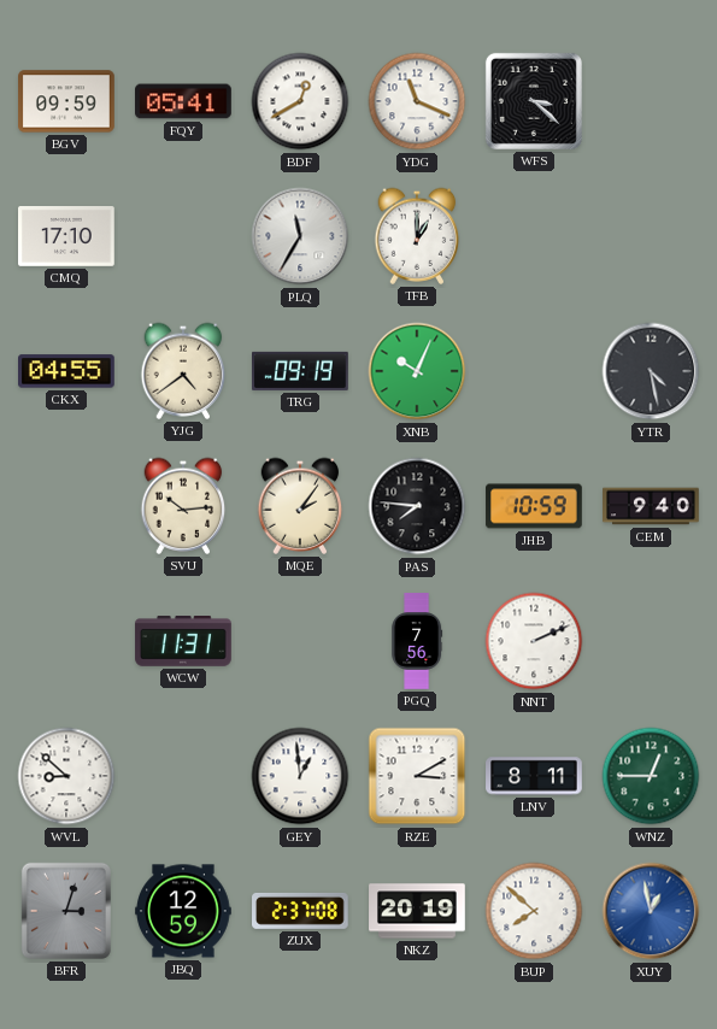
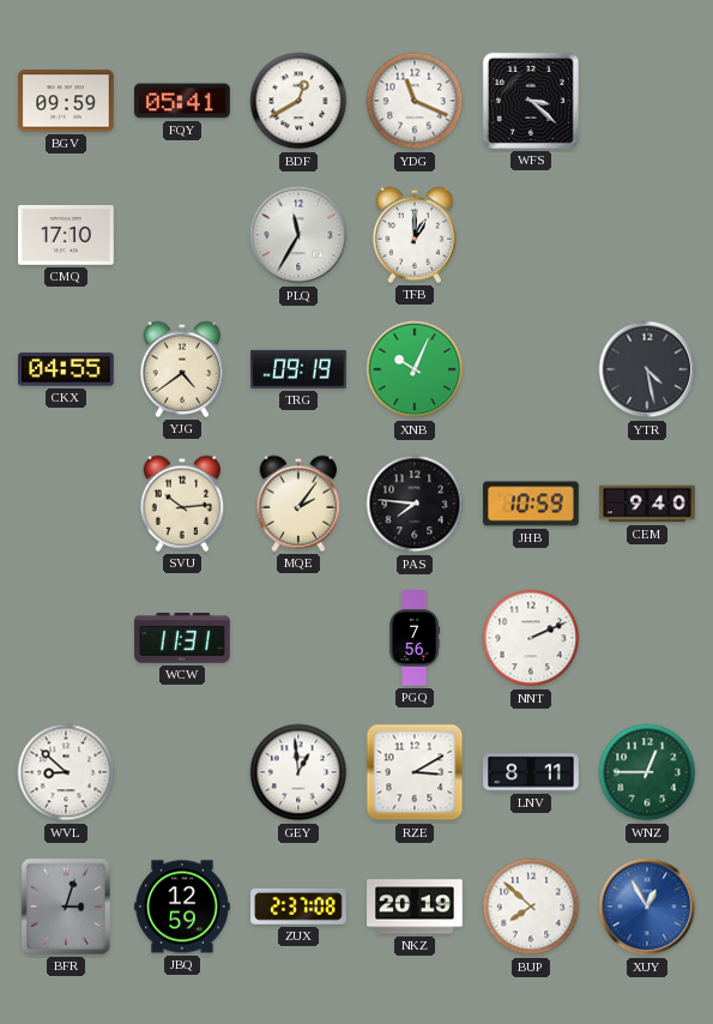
XUY: 12:58 -> 12:55 (647, 906)
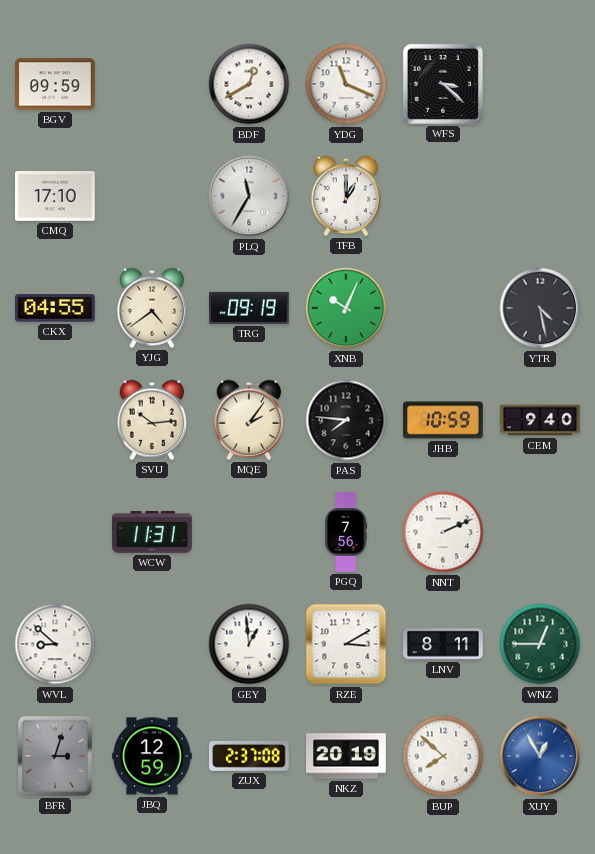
FQY: 05:41 -> none (183, 101)
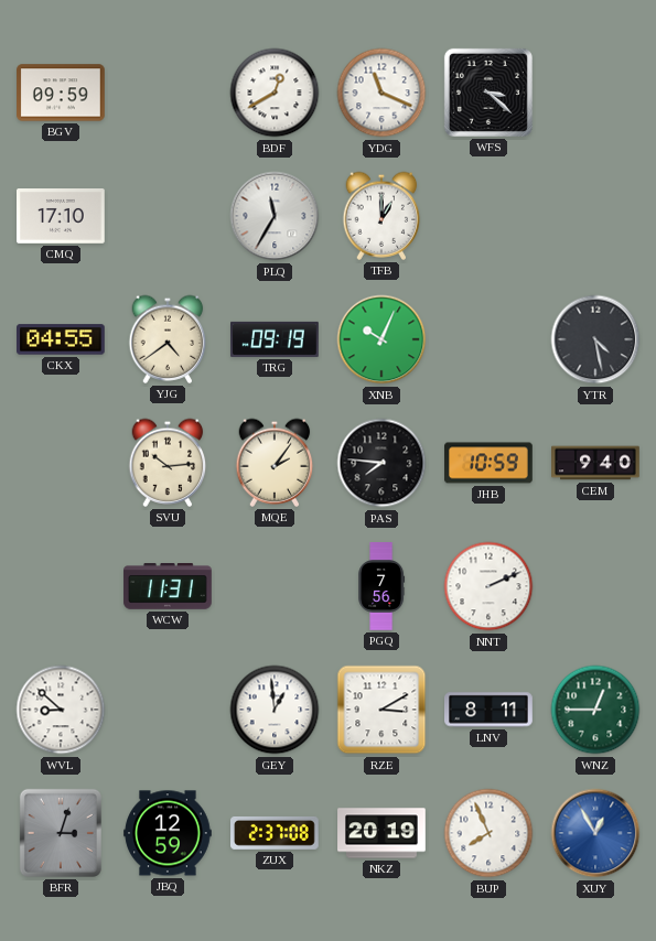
BUP: 7:52 -> 7:56 (488, 833)
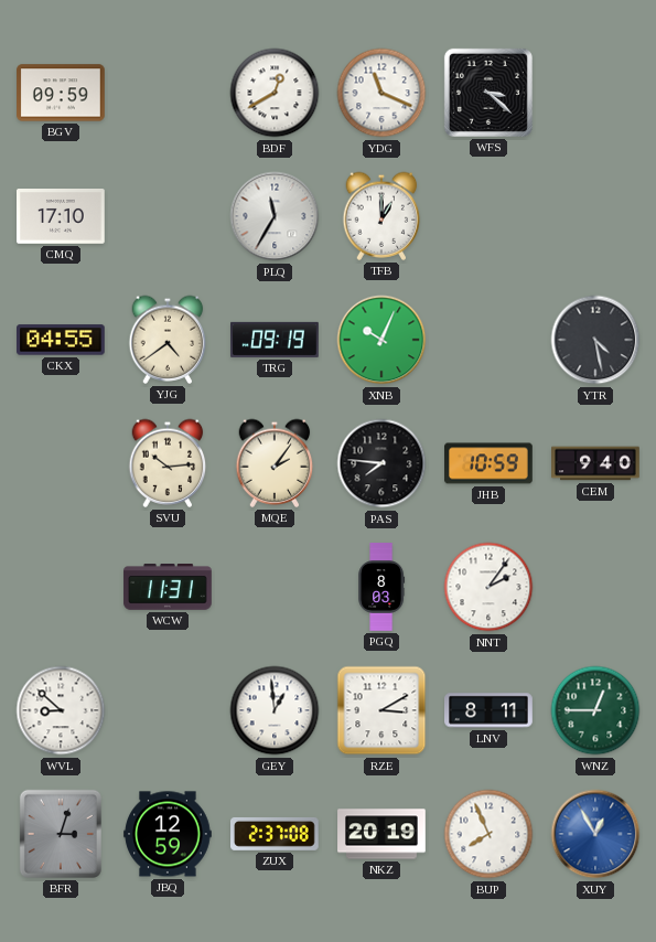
PGQ: 7:56 -> 8:03 (381, 587)
NNT: 2:11 -> 2:06 (488, 587)
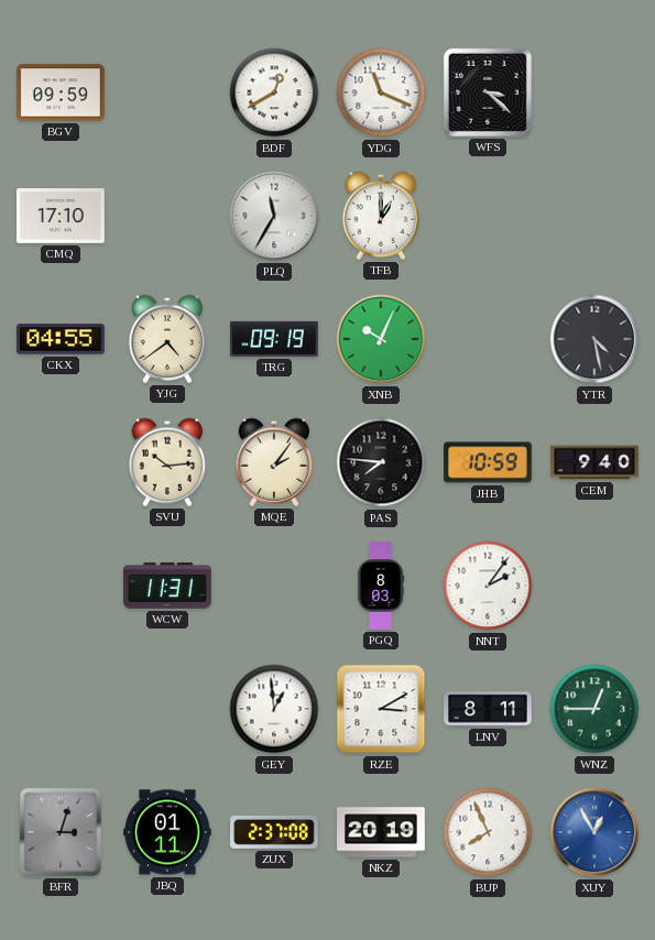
WVL: 8:52 -> none (61, 710)
JBQ: 12:59 -> 01:11 (167, 832)
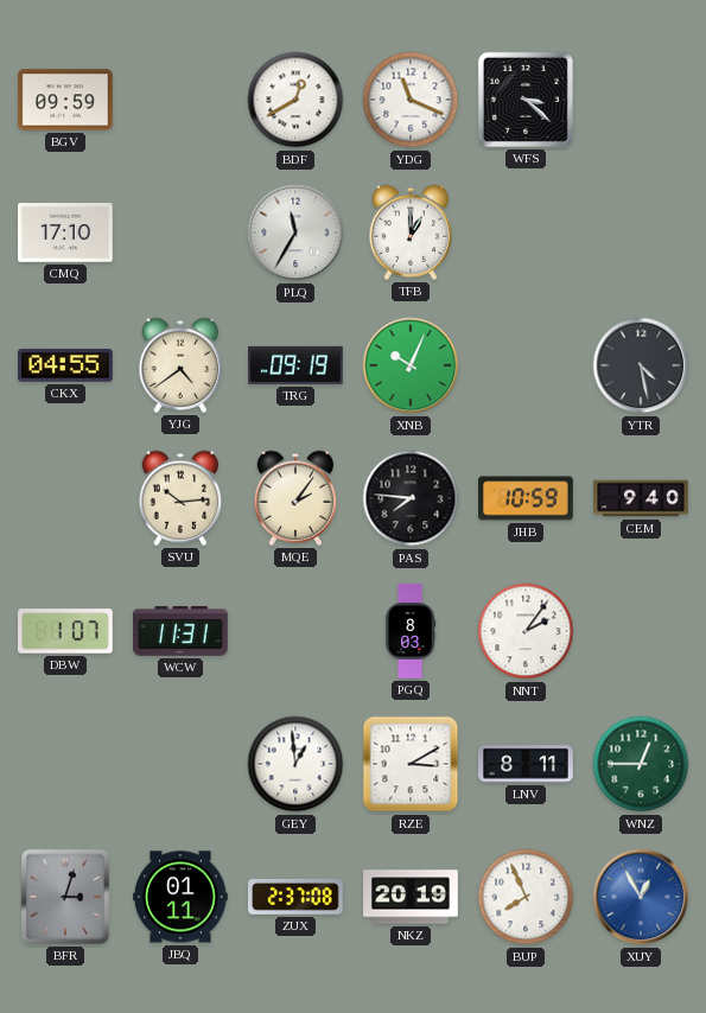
DBW: none -> 1:07 (65, 631)
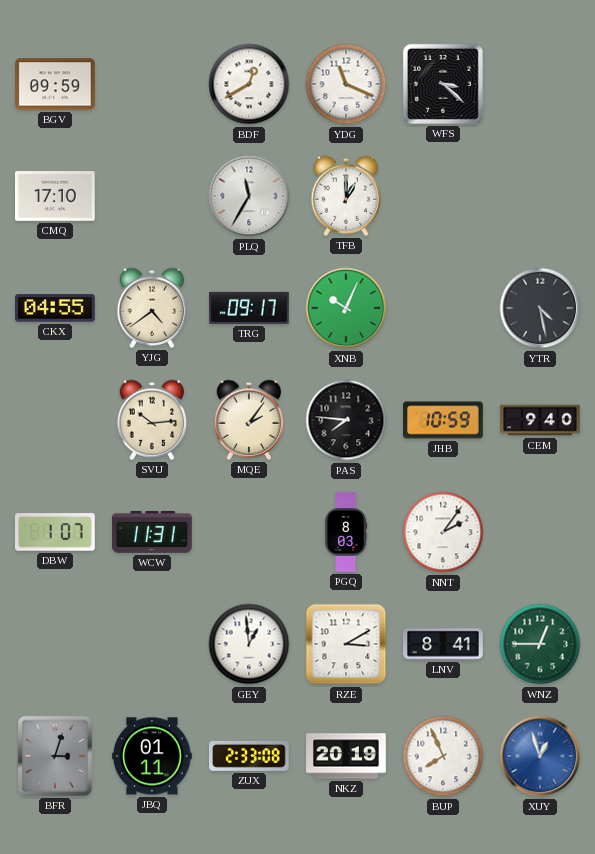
TRG: 09:19 -> 09:17 (250, 308)
LNV: 8:11 -> 8:41 (443, 644)
ZUX: 2:37 -> 2:33 (250, 756)
XUY: 12:55 -> 12:57 (540, 756)
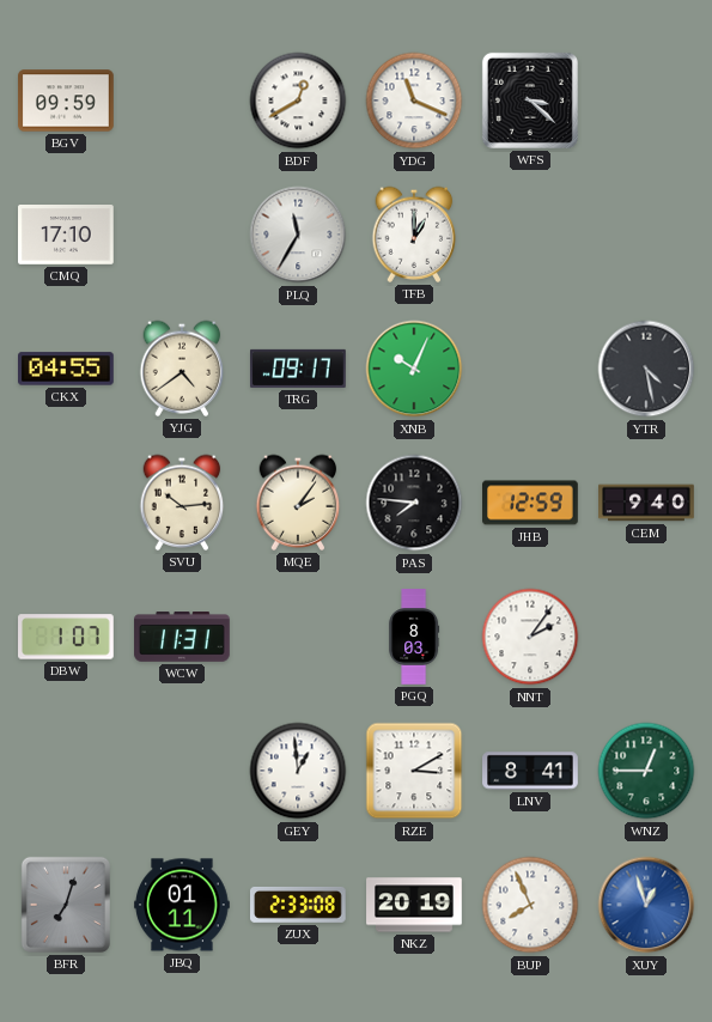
JHB: 10:59 -> 12:59 (530, 503)
BFR: 3:03 -> 7:03 (66, 905)
